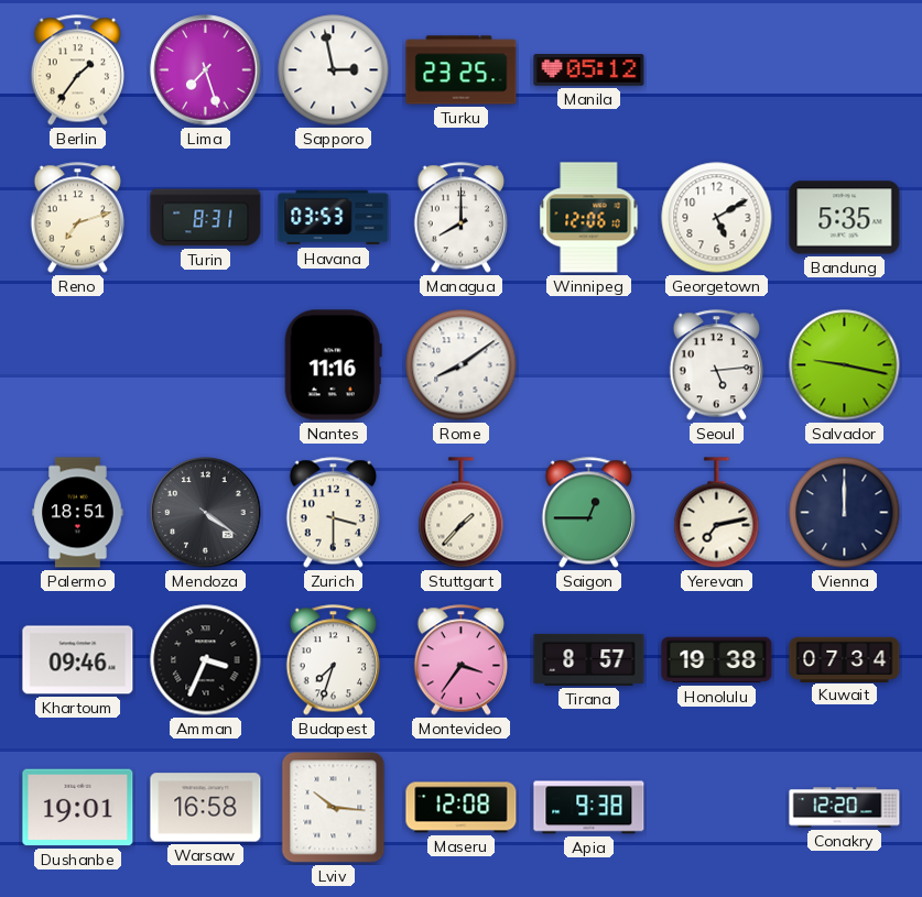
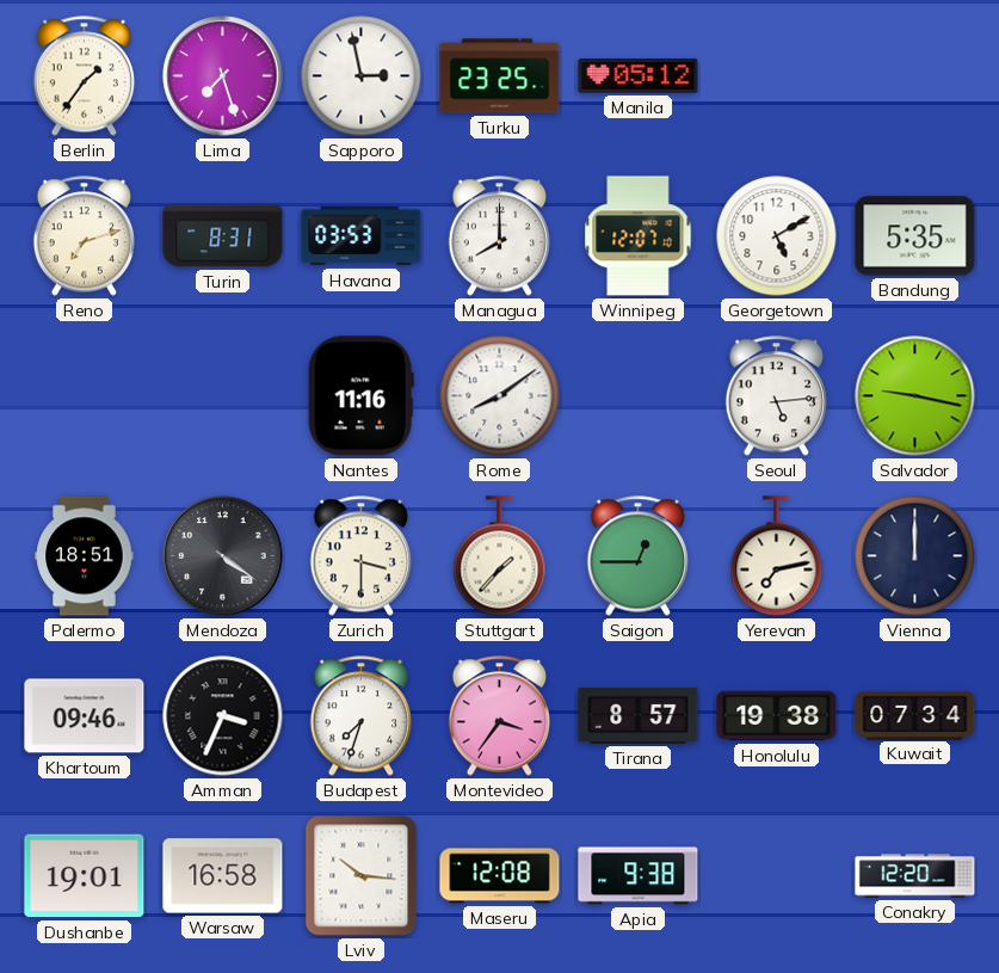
Winnipeg: 12:06 -> 12:07 (639, 236)
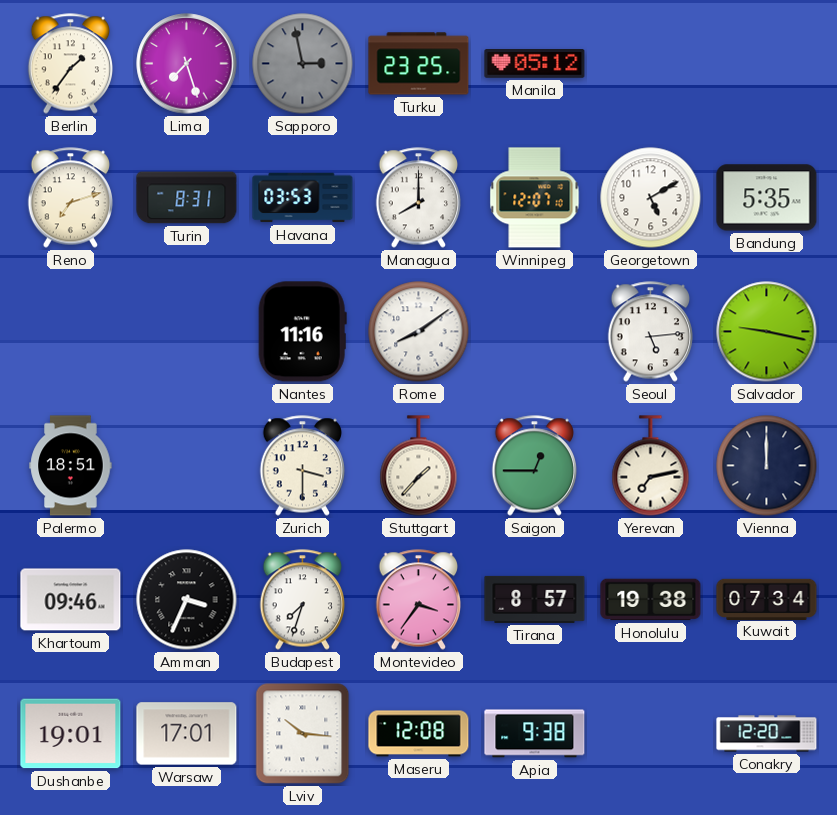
Sapporo dial: white -> grey (303, 64)
Mendoza: 4:21 -> none (223, 556)
Warsaw: 16:58 -> 17:01 (187, 734)
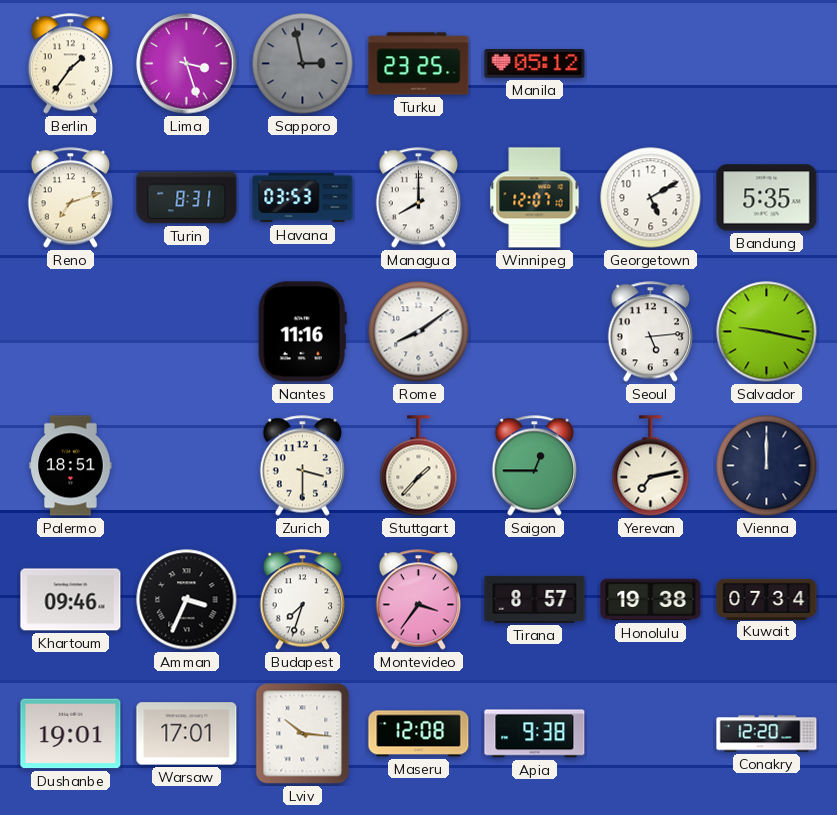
Lima: 7:27 -> 3:27 (187, 64)
